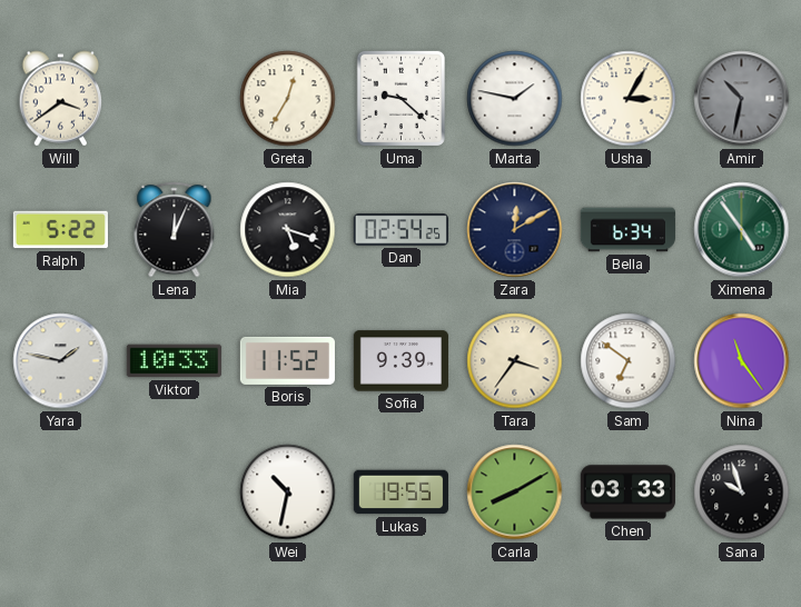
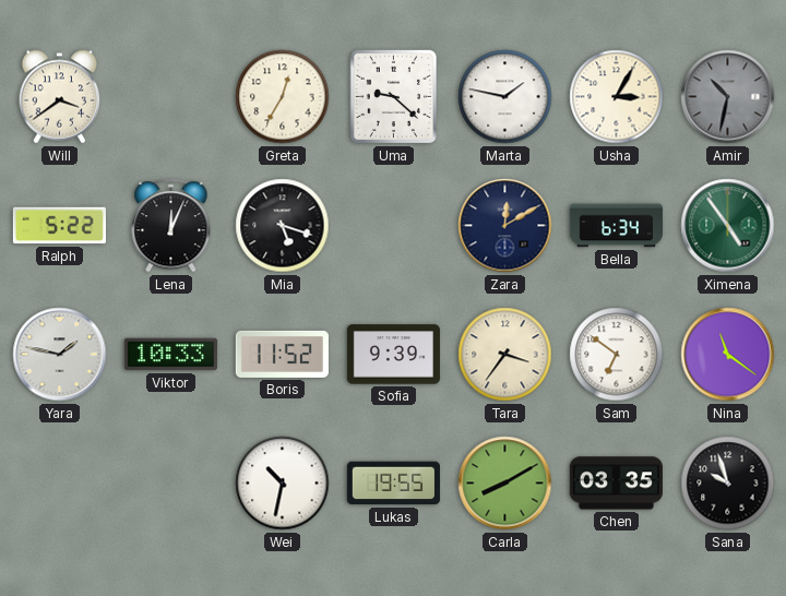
Dan: 02:54 -> none (400, 230)
Nina: 11:24 -> 11:21 (728, 355)
Chen: 03:33 -> 03:35 (616, 484)
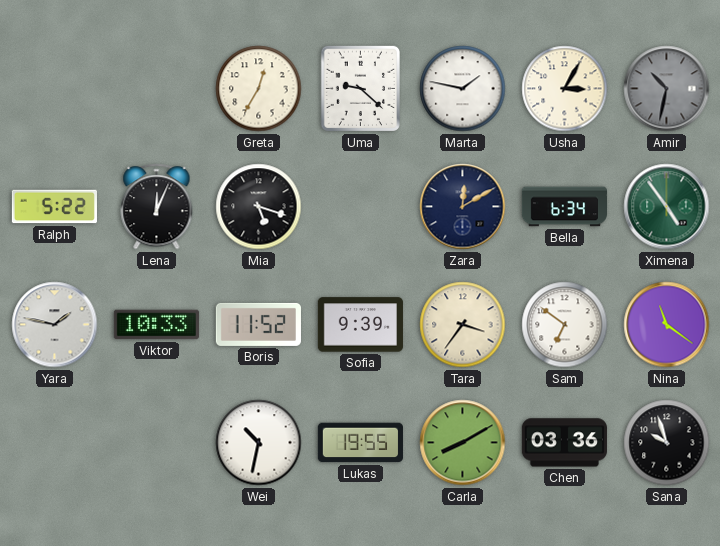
Will: 3:39 -> none (60, 97)
Chen: 03:35 -> 03:36 (564, 443)
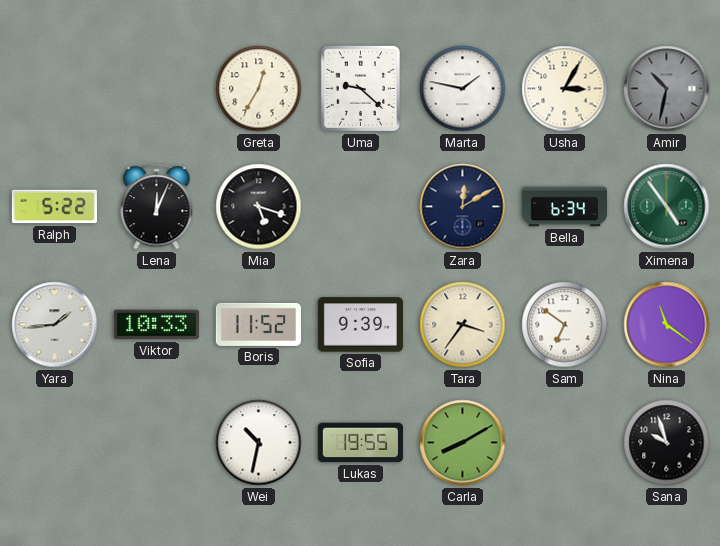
Yara: 1:47 -> 1:44 (55, 325)
Chen: 03:36 -> none (564, 443)
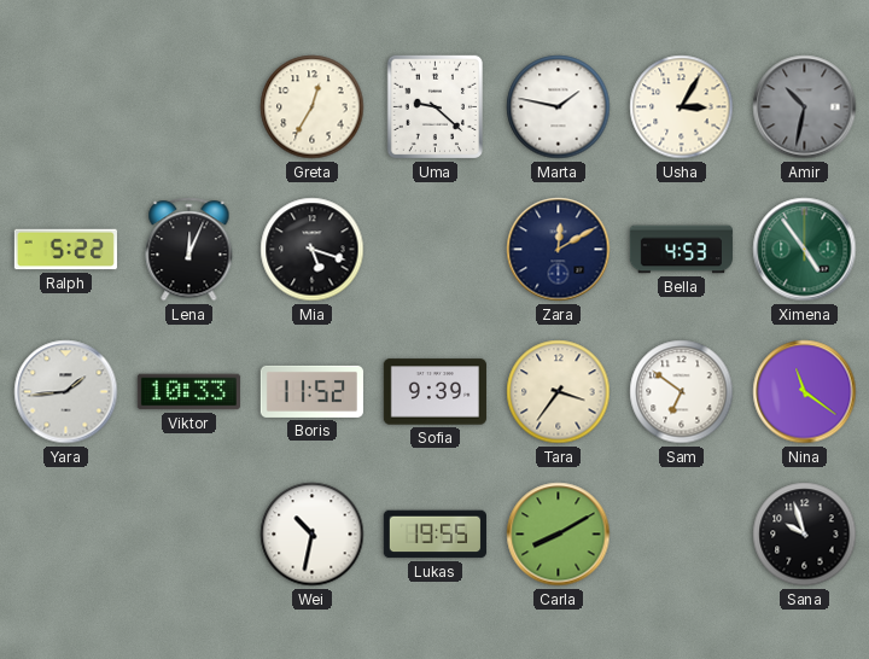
Bella: 6:34 -> 4:53 (681, 250)
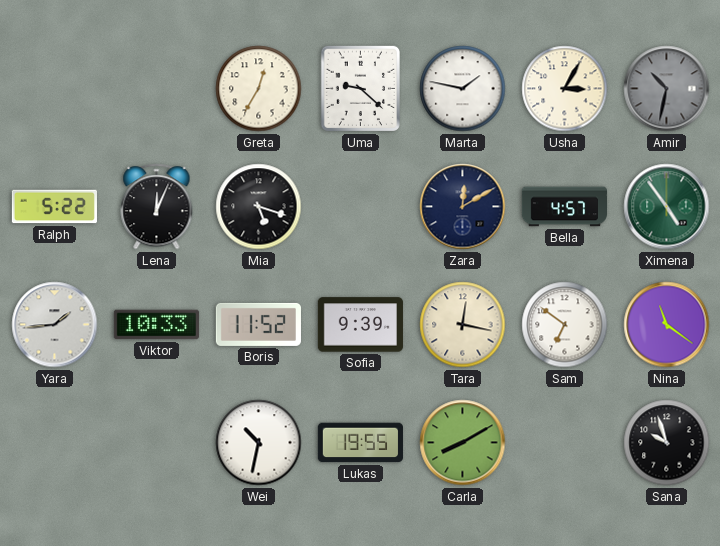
Bella: 4:53 -> 4:57 (564, 207)
Tara: 3:36 -> 12:17 (463, 325)
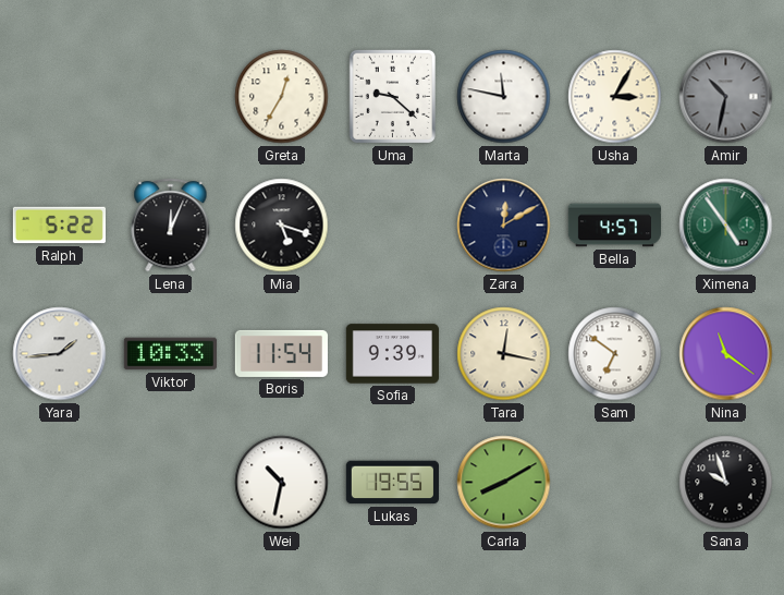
Marta: 1:47 -> 11:47 (504, 97)
Boris: 11:52 -> 11:54 (281, 353)
